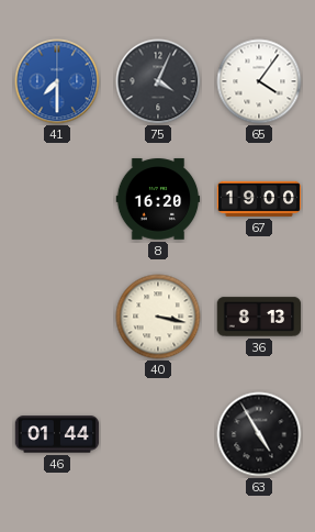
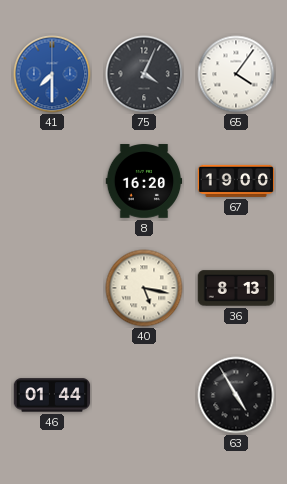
40: 3:17 -> 5:17 (144, 288)
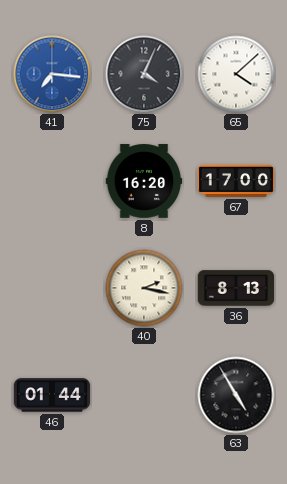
41: 7:30 -> 7:16 (52, 74)
65: 4:06 -> 4:08 (236, 74)
67: 19:00 -> 17:00 (236, 181)
40: 5:17 -> 2:17 (144, 288)
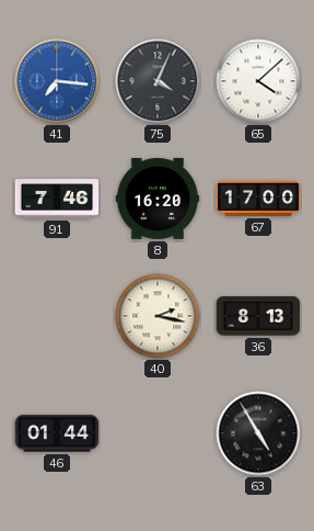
91: none -> 7:46 (57, 199)
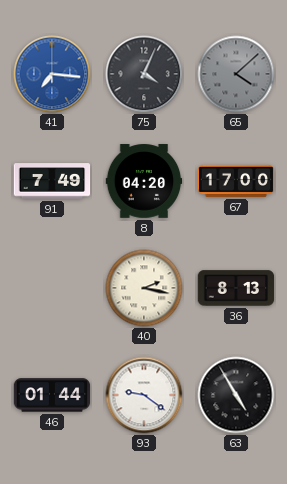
65 dial: white -> grey (236, 74)
91: 7:46 -> 7:49 (52, 181)
8: 16:20 -> 04:20 (144, 181)
93: none -> 9:21 (144, 395)
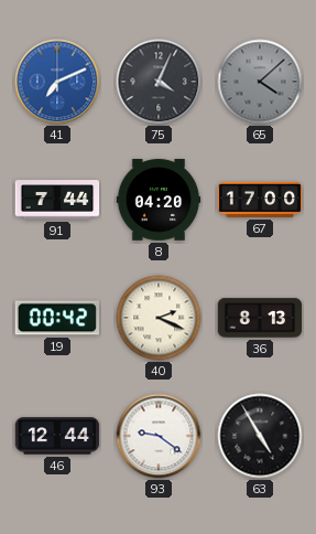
41: 7:16 -> 7:11 (57, 82)
91: 7:49 -> 7:44 (57, 200)
19: none -> 00:42 (57, 318)
40: 2:17 -> 2:19 (159, 318)
46: 01:44 -> 12:44 (57, 436)
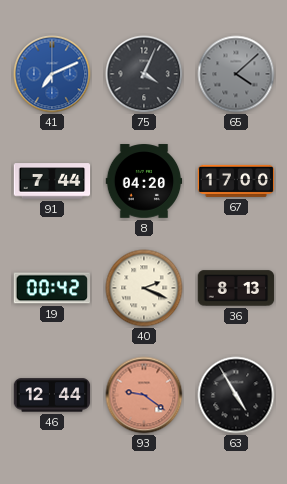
93 dial: white -> salmon (144, 395)
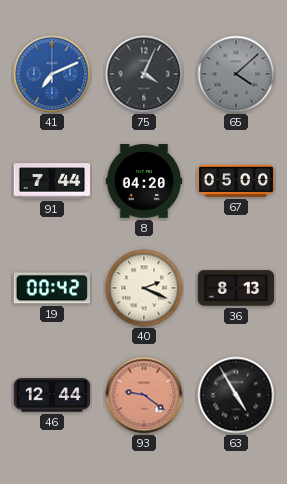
67: 17:00 -> 05:00 (236, 181)
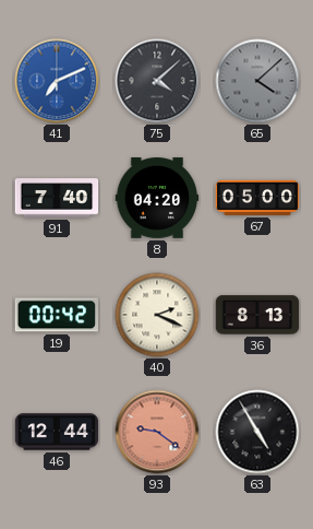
75: 4:04 -> 4:08 (157, 81)
91: 7:44 -> 7:40 (57, 198)
